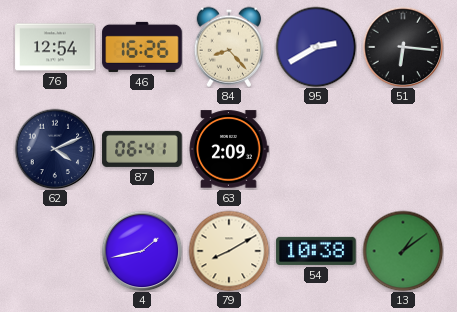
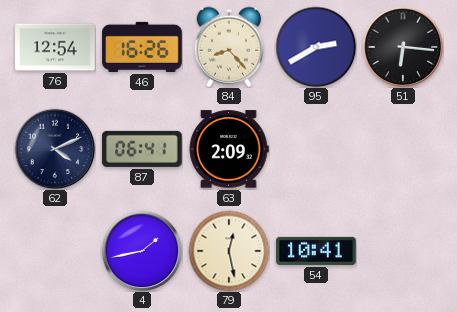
79: 8:10 -> 12:28 (229, 251)
54: 10:38 -> 10:41 (316, 251)
13: 1:09 -> none (403, 251)
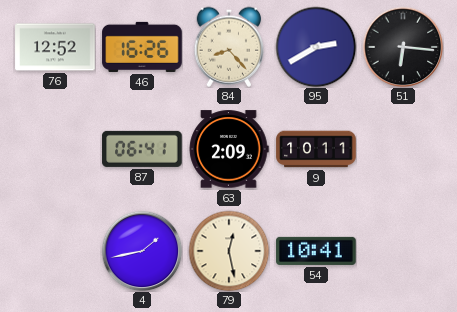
76: 12:54 -> 12:52 (55, 47)
62: 4:11 -> none (55, 149)
9: none -> 10:11 (316, 149)
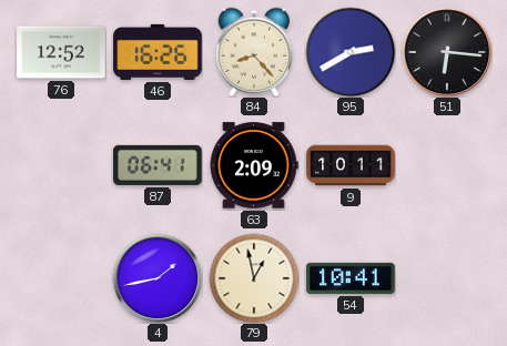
79: 12:28 -> 12:58 (254, 278)
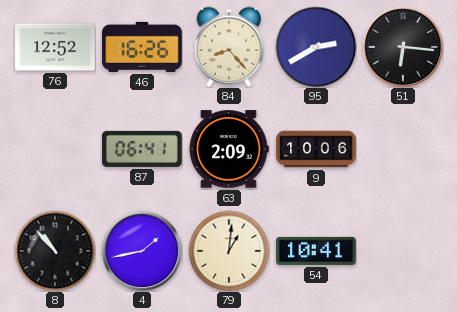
9: 10:11 -> 10:06 (316, 149)
8: none -> 10:53 (55, 251)
79: 12:58 -> 1:01 (229, 251)
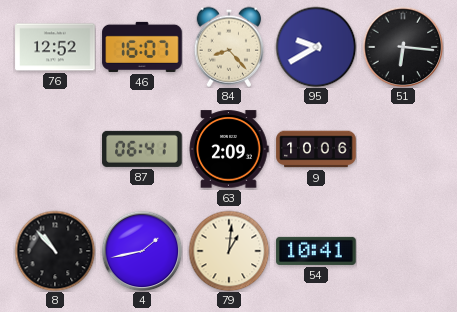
46: 16:26 -> 16:07 (142, 47)
95: 2:40 -> 9:40 (316, 47)
